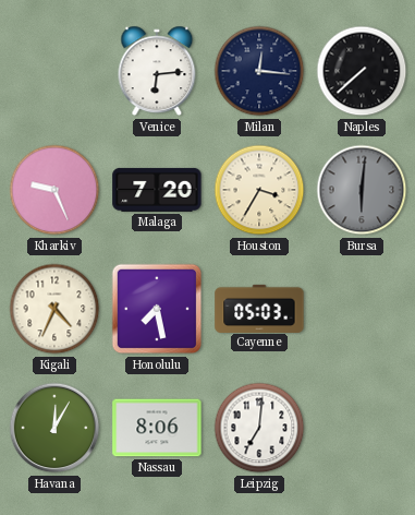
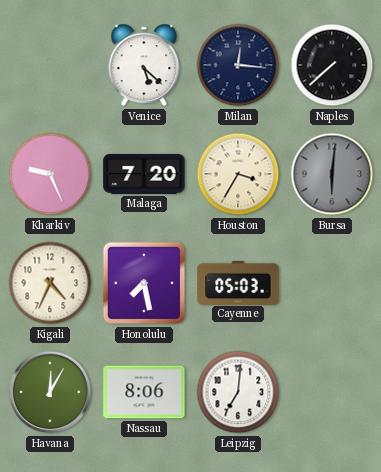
Venice: 6:14 -> 5:22 (144, 65)
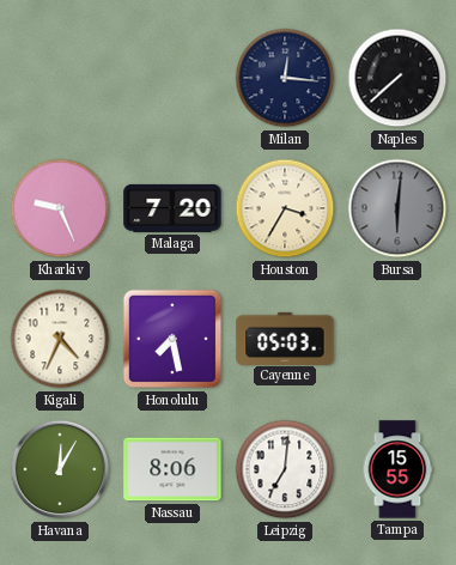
Venice: 5:22 -> none (144, 65)
Tampa: none -> 15:55 (397, 469)
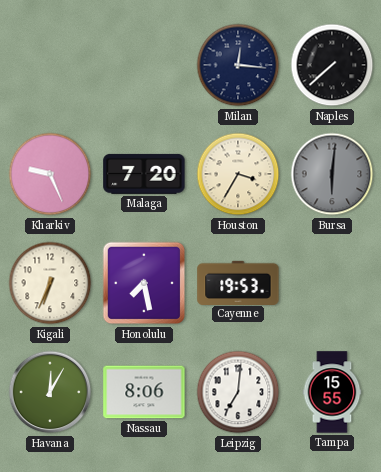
Kigali: 4:34 -> 6:34 (50, 283)
Cayenne: 05:03 -> 19:53 (238, 282)
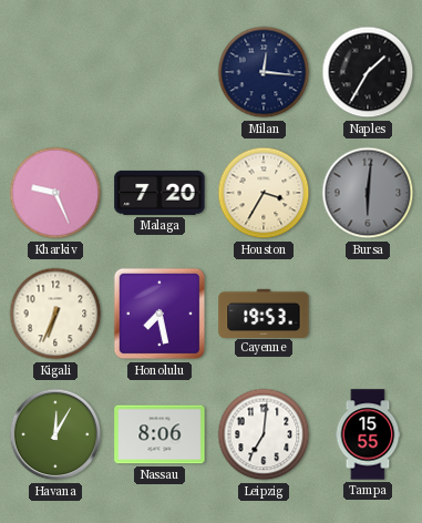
Naples: 7:38 -> 1:35 (368, 72)
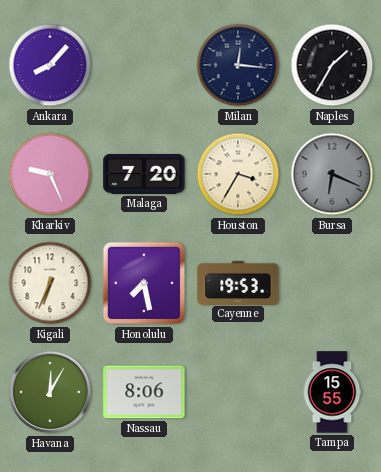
Ankara: none -> 8:07 (50, 65)
Bursa: 6:01 -> 6:19 (332, 174)
Leipzig: 7:01 -> none (264, 434)
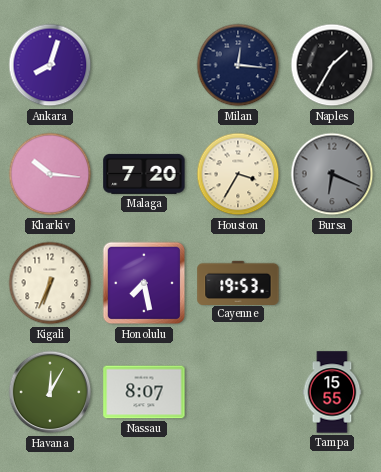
Ankara: 8:07 -> 8:03 (50, 65)
Kharkiv: 9:26 -> 10:16 (50, 174)
Nassau: 8:06 -> 8:07 (144, 392)
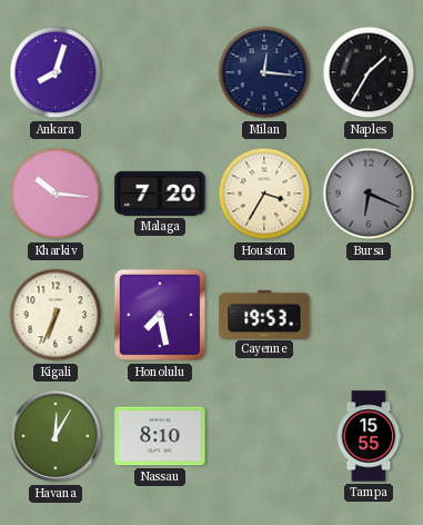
Nassau: 8:07 -> 8:10 (160, 436)
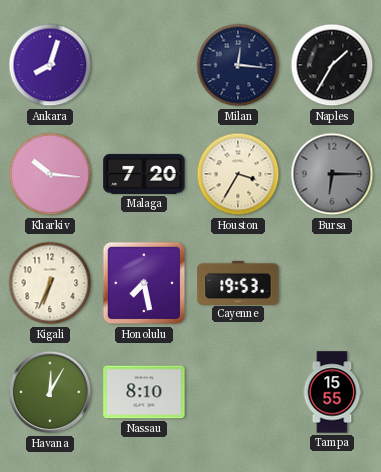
Bursa: 6:19 -> 6:15 (332, 174)
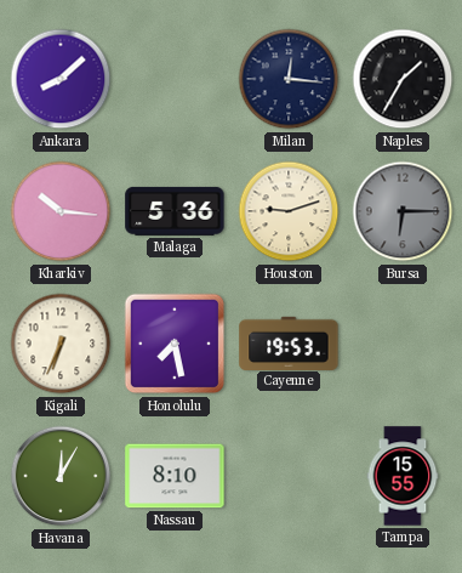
Ankara: 8:03 -> 8:08 (61, 79)
Malaga: 7:20 -> 5:36 (175, 211)
Houston: 3:35 -> 9:12 (289, 211)
